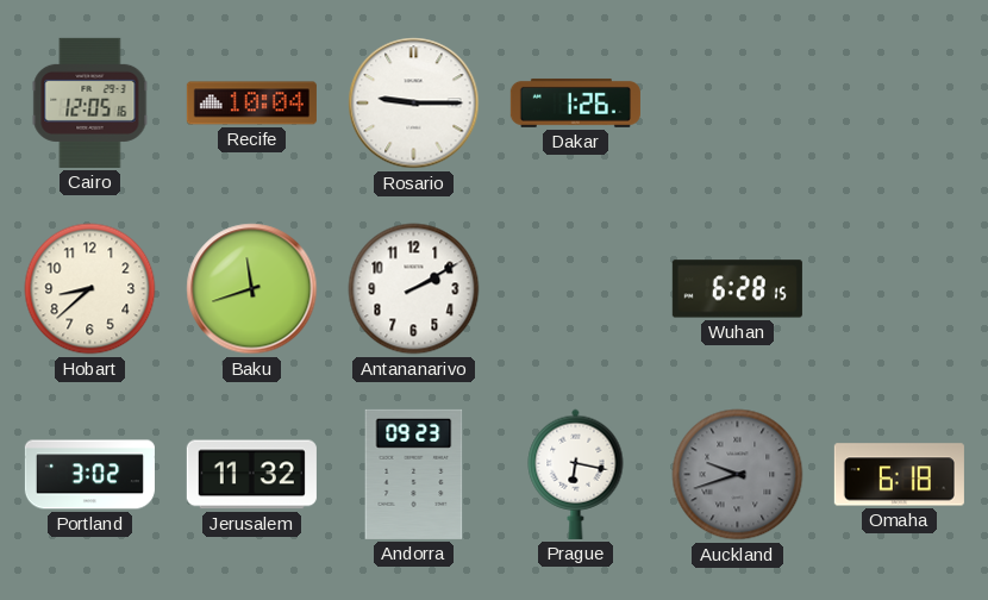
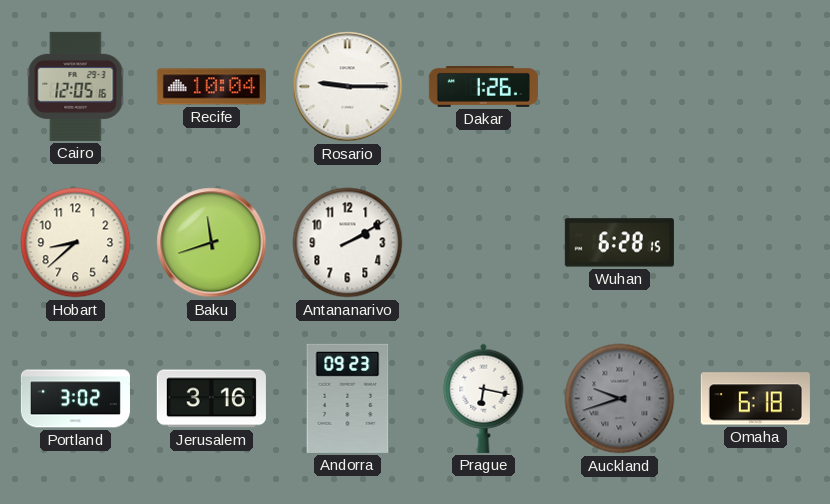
Jerusalem: 11:32 -> 3:16 (211, 399)
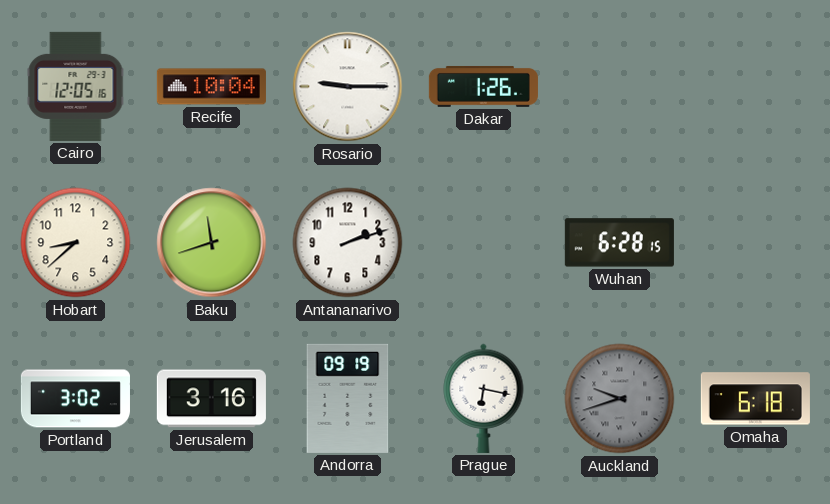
Antananarivo: 2:10 -> 2:12 (348, 243)
Andorra: 09:23 -> 09:19 (348, 398)
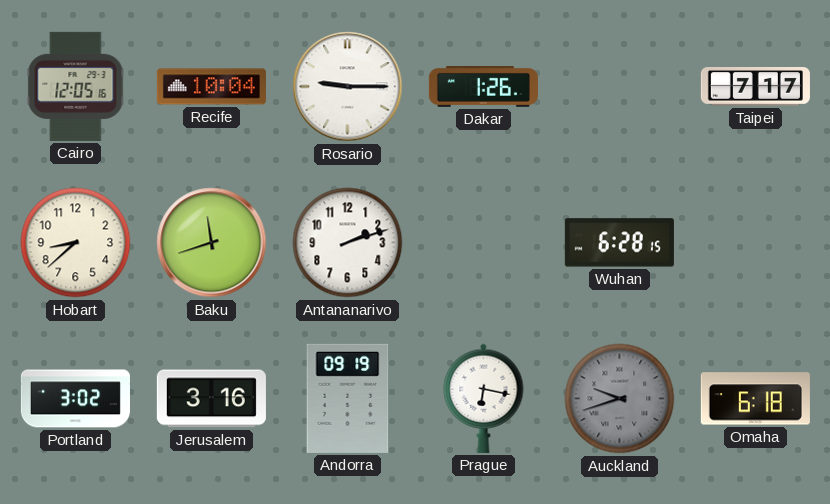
Taipei: none -> 7:17 (755, 87)
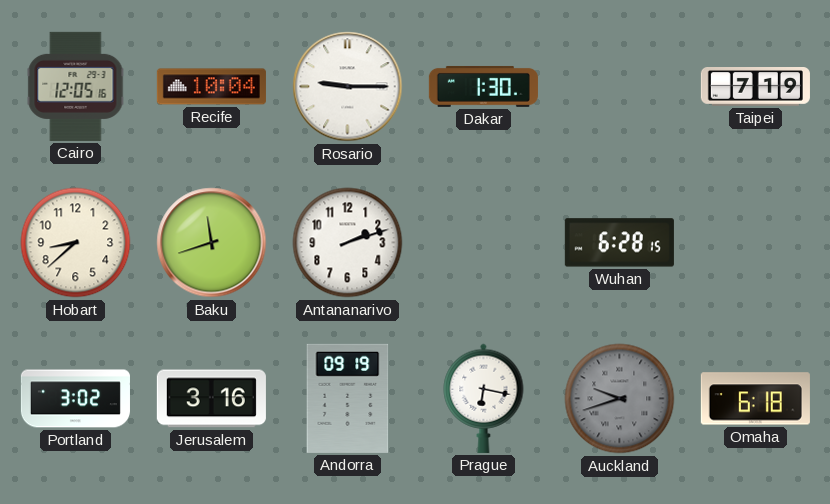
Dakar: 1:26 -> 1:30 (483, 87)
Taipei: 7:17 -> 7:19 (755, 87)
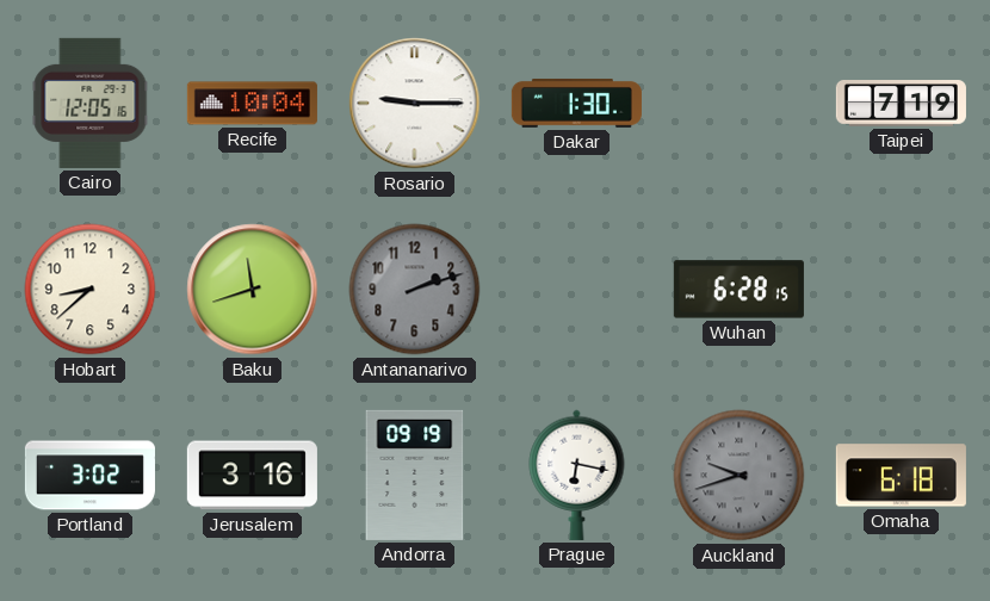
Antananarivo dial: white -> grey (415, 290)
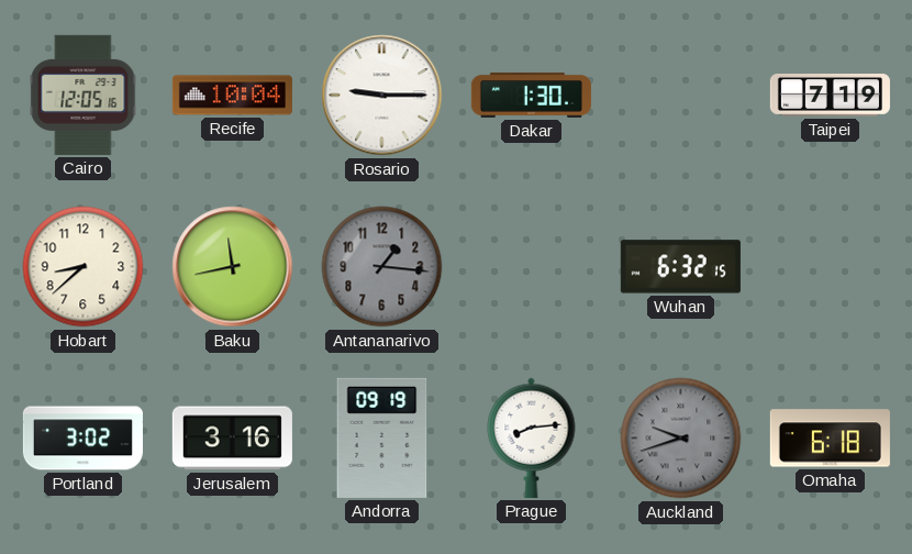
Baku: 11:42 -> 11:43 (233, 267)
Antananarivo: 2:12 -> 1:16 (382, 267)
Wuhan: 6:28 -> 6:32 (680, 267)
Prague: 6:17 -> 8:14 (532, 437)
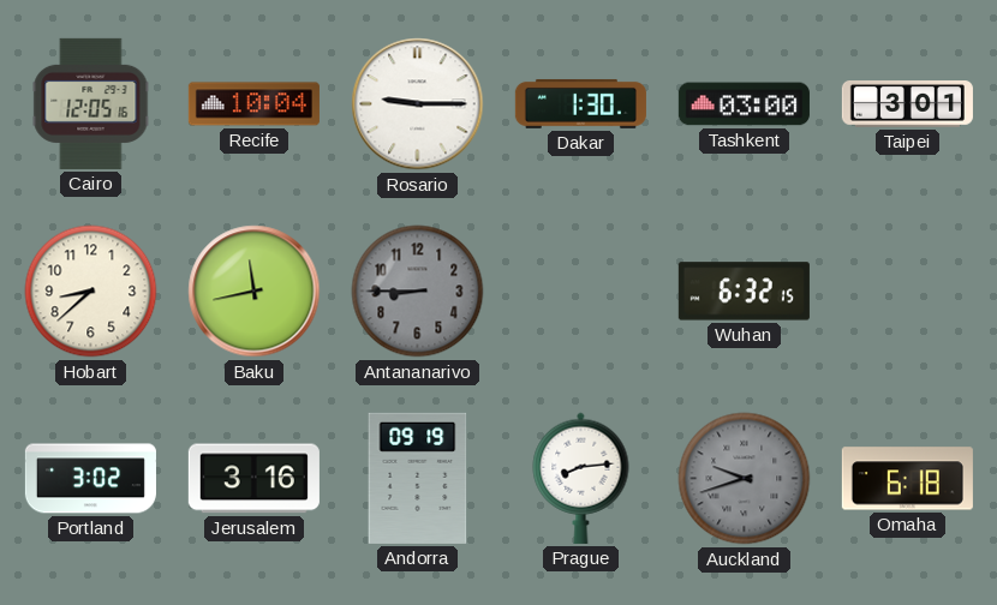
Tashkent: none -> 03:00 (744, 104)
Taipei: 7:19 -> 3:01 (907, 104)
Antananarivo: 1:16 -> 8:45 (418, 292)
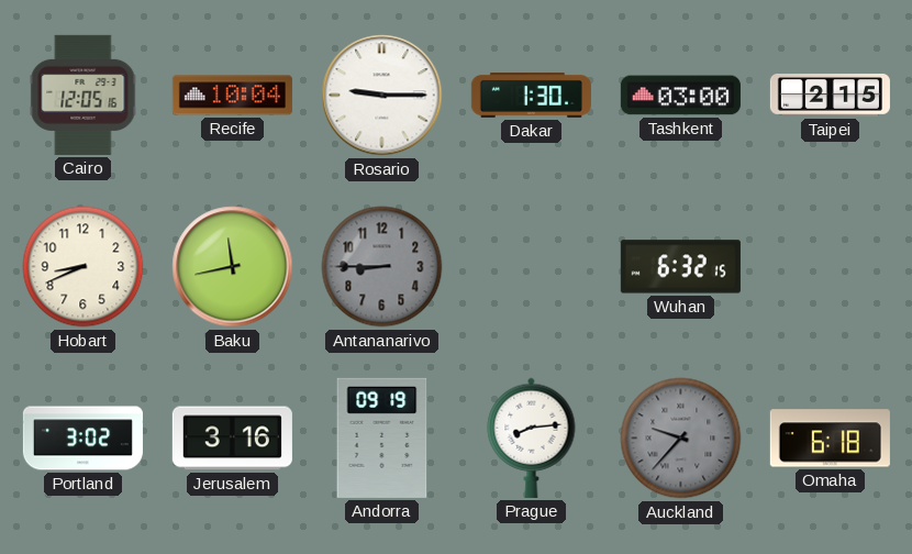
Taipei: 3:01 -> 2:15 (830, 96)
Hobart: 8:38 -> 8:41 (84, 267)
Auckland: 9:42 -> 9:37 (681, 439)
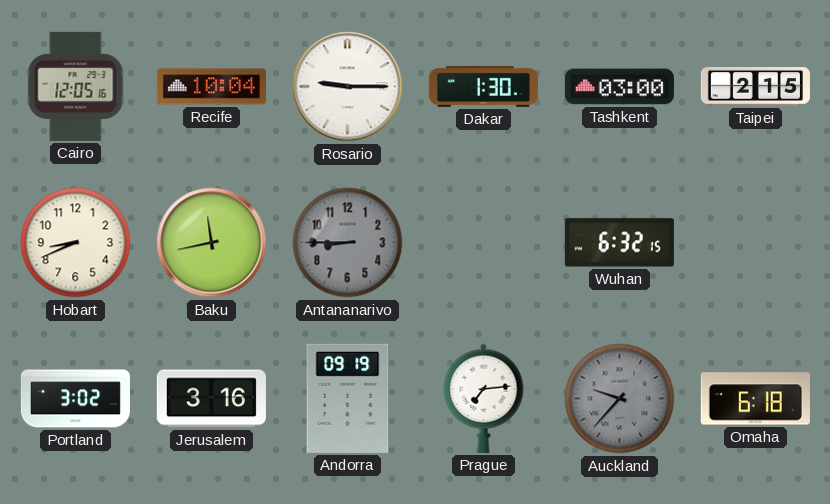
Prague: 8:14 -> 7:14 (484, 398)
